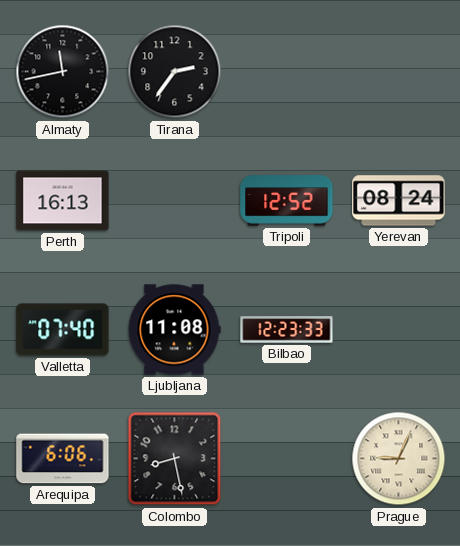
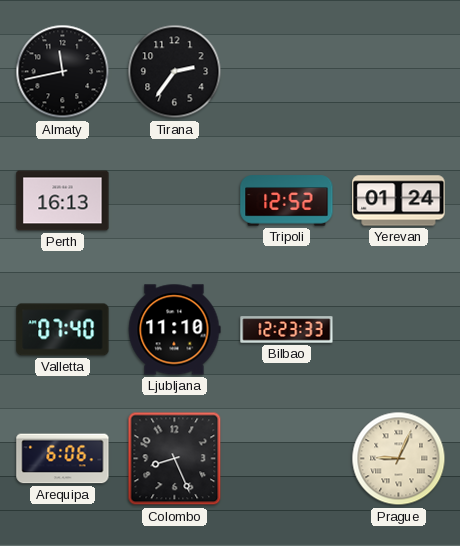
Yerevan: 08:24 -> 01:24 (399, 201)
Ljubljana: 11:08 -> 11:10 (174, 330)
Colombo: 8:28 -> 8:26 (175, 459)
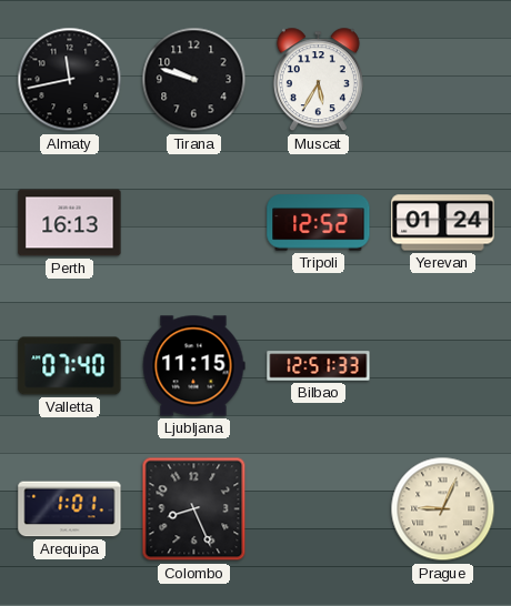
Tirana: 2:36 -> 9:48 (194, 80)
Muscat: none -> 5:35 (318, 80)
Ljubljana: 11:10 -> 11:15 (193, 366)
Bilbao: 12:23 -> 12:51 (319, 366)
Arequipa: 6:06 -> 1:01 (70, 509)
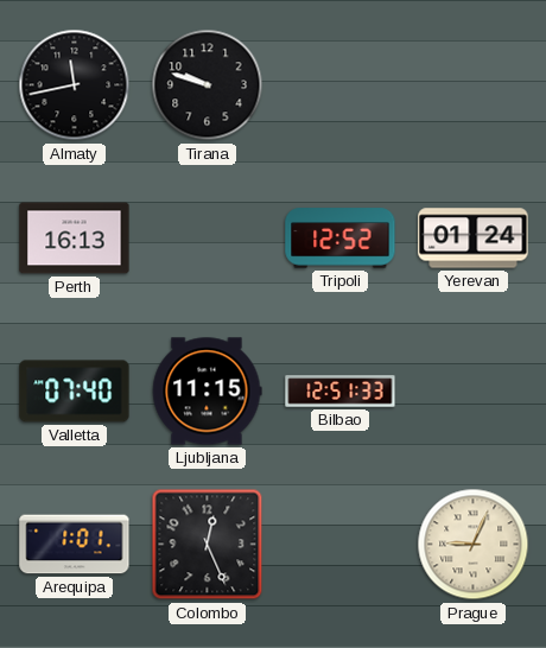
Muscat: 5:35 -> none (318, 80)
Colombo: 8:26 -> 12:26 (208, 545)
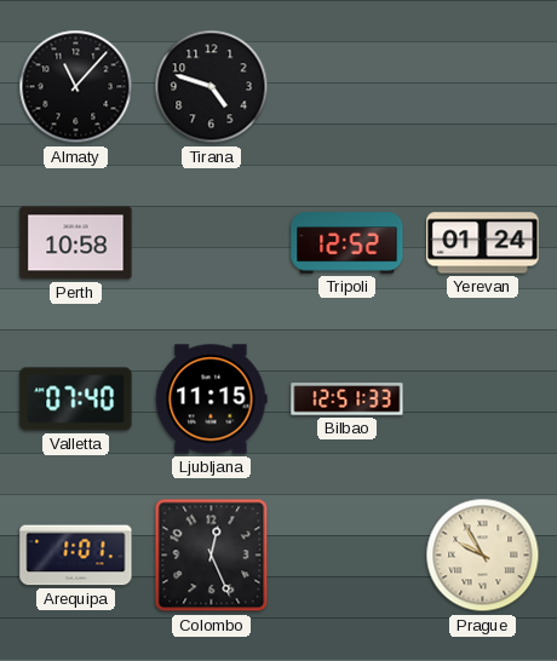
Almaty: 11:43 -> 11:07 (76, 87)
Tirana: 9:48 -> 4:48 (212, 87)
Perth: 16:13 -> 10:58 (76, 243)
Prague: 9:04 -> 9:55 (483, 556)
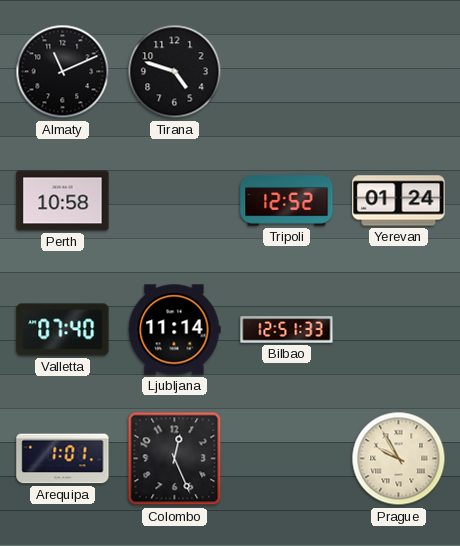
Almaty: 11:07 -> 11:11 (63, 72)
Ljubljana: 11:15 -> 11:14 (174, 330)
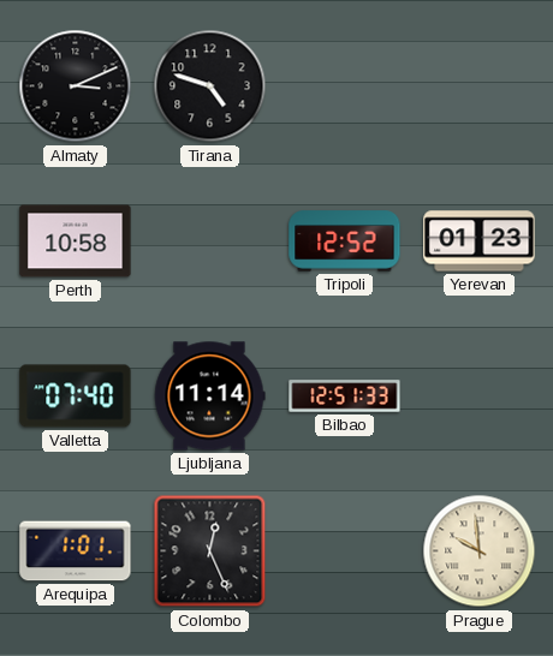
Almaty: 11:11 -> 3:11 (76, 87)
Yerevan: 01:24 -> 01:23 (480, 241)
Prague: 9:55 -> 9:59 (480, 551)
